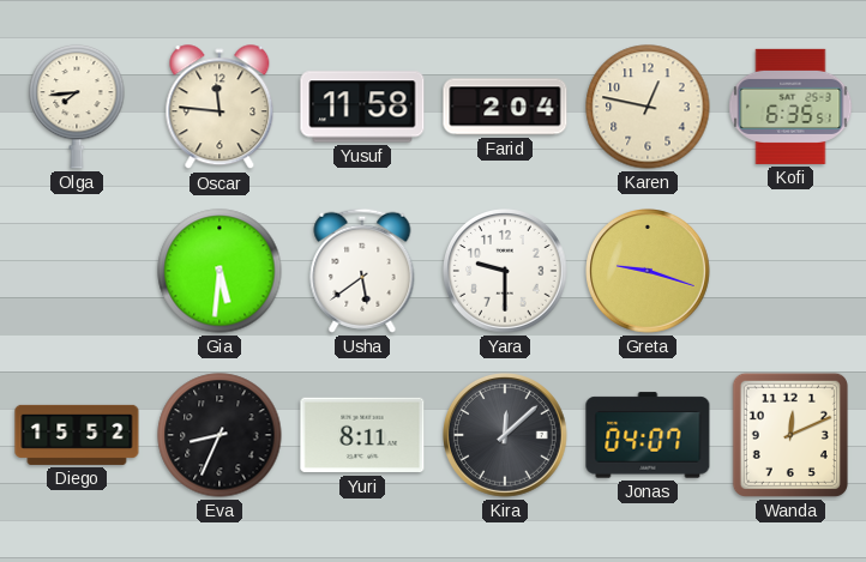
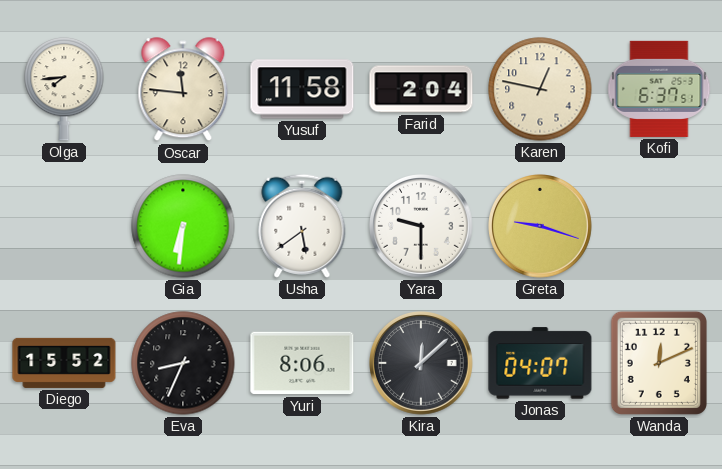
Kofi: 6:35 -> 6:37 (659, 89)
Gia: 5:31 -> 6:31 (183, 226)
Yuri: 8:11 -> 8:06 (302, 363)
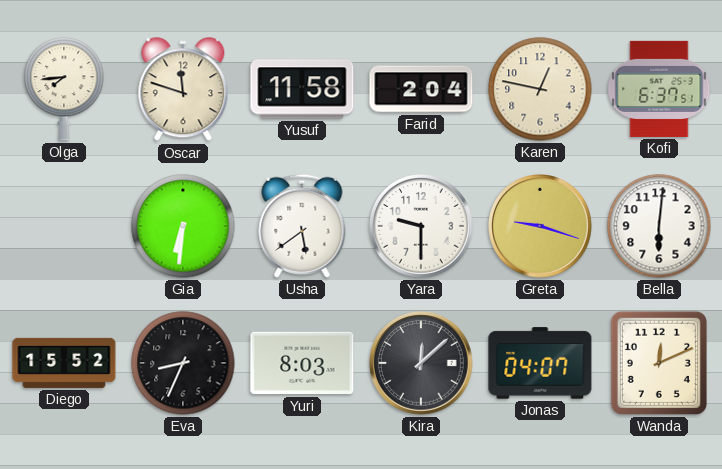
Oscar: 11:46 -> 11:48 (183, 90)
Bella: none -> 6:01 (659, 226)
Yuri: 8:06 -> 8:03 (302, 363)
